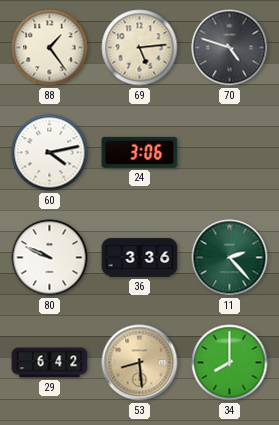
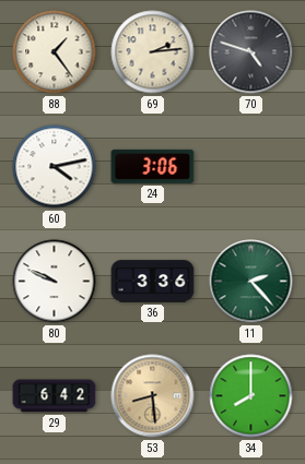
69: 5:14 -> 2:14 (153, 52)
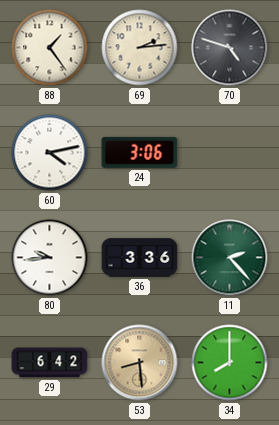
80: 9:49 -> 9:44 (50, 258)
